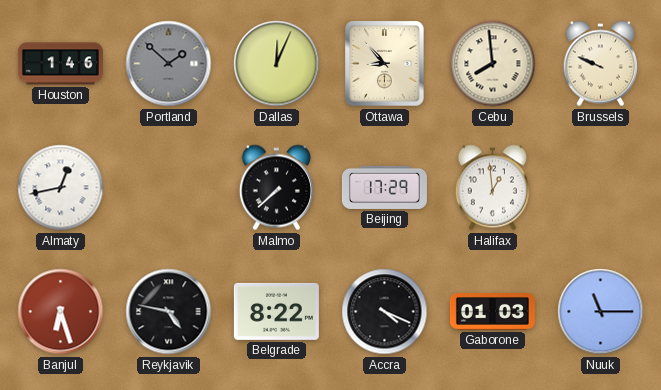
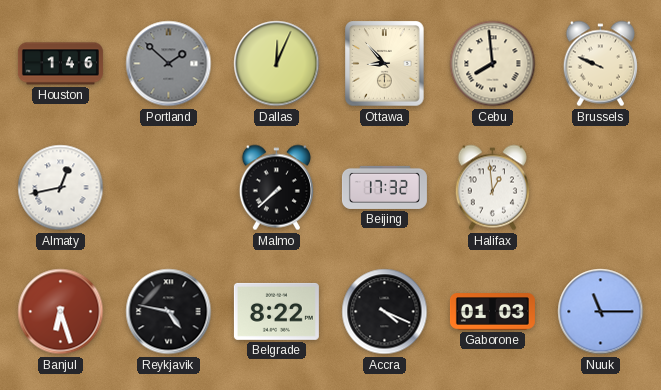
Beijing: 17:29 -> 17:32 (384, 187)
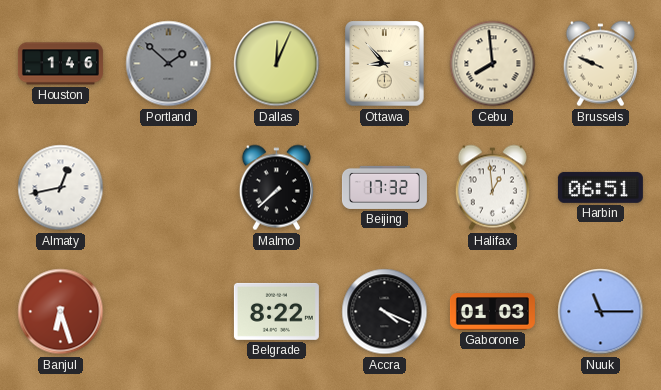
Harbin: none -> 06:51 (600, 187)
Reykjavik: 4:47 -> none (169, 312)
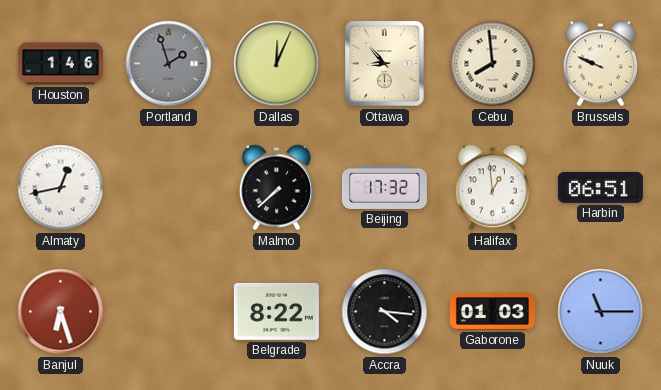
Portland: 1:52 -> 1:57 (169, 64)
Accra: 4:19 -> 4:16 (385, 312)
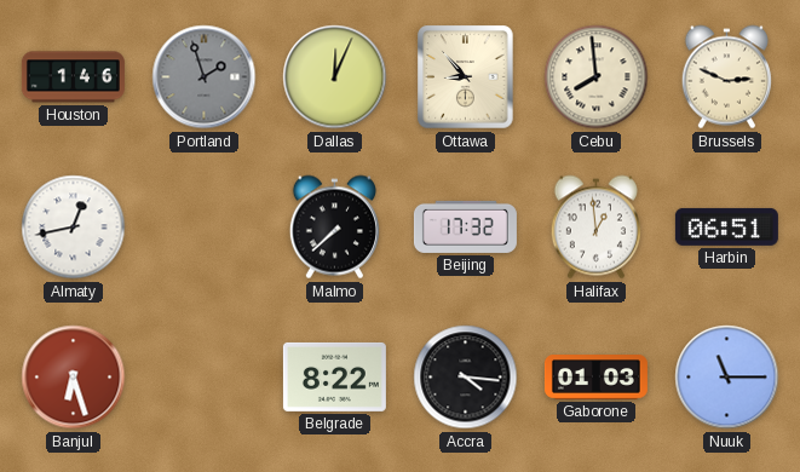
Brussels: 9:49 -> 2:49 (726, 77)
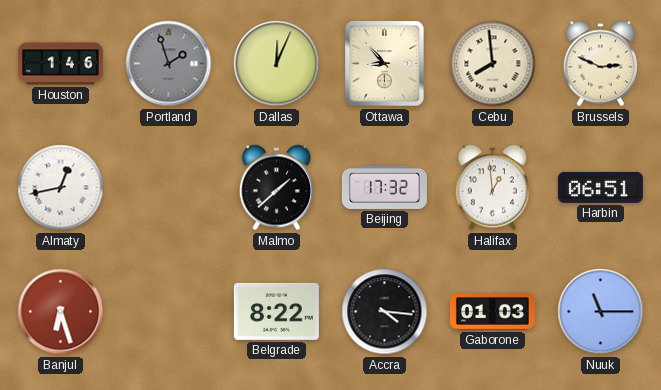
Malmo: 7:38 -> 1:38 (276, 188)
